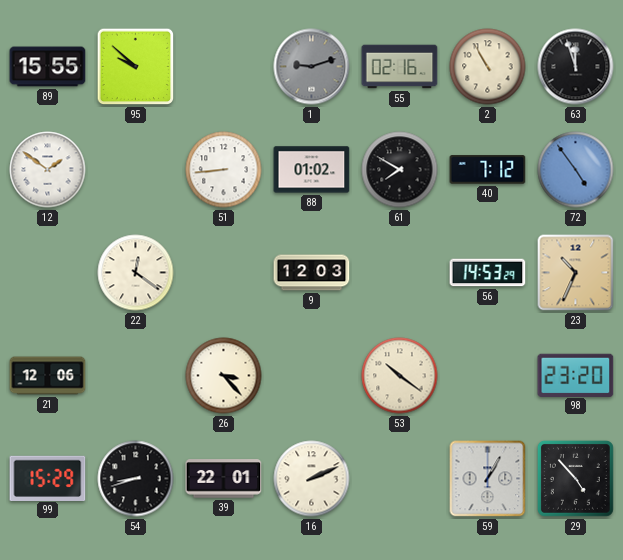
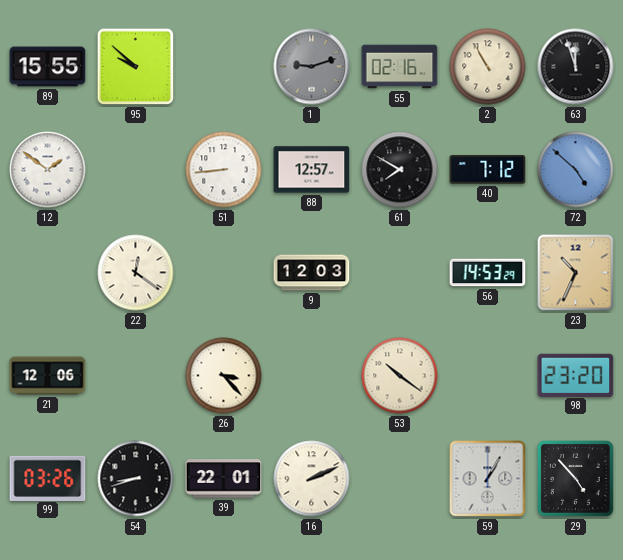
88: 01:02 -> 12:57 (312, 170)
72: 4:54 -> 4:52 (576, 170)
99: 15:29 -> 03:26 (48, 478)
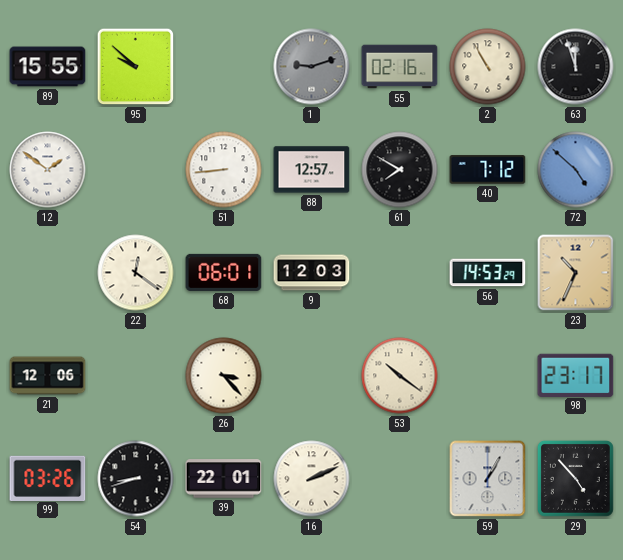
68: none -> 06:01 (224, 272)
98: 23:20 -> 23:17 (576, 375)
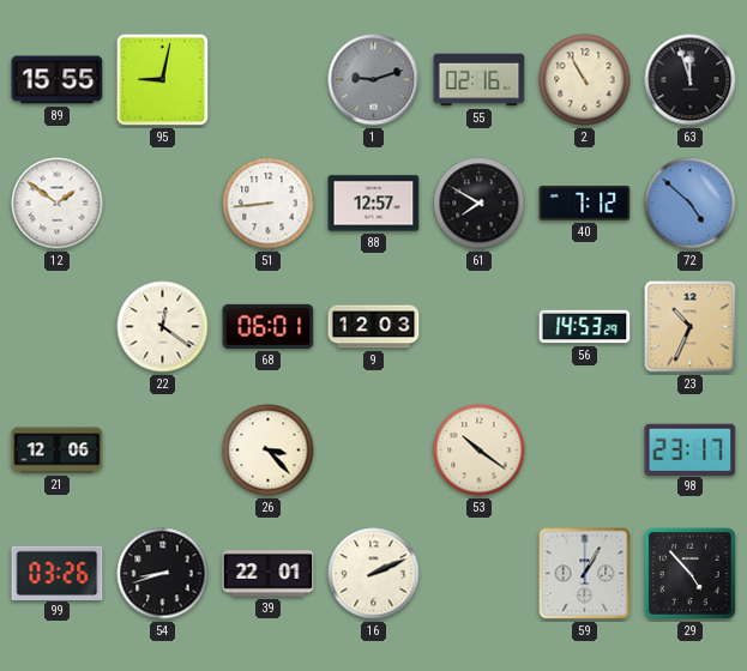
95: 9:52 -> 9:02 (163, 80)
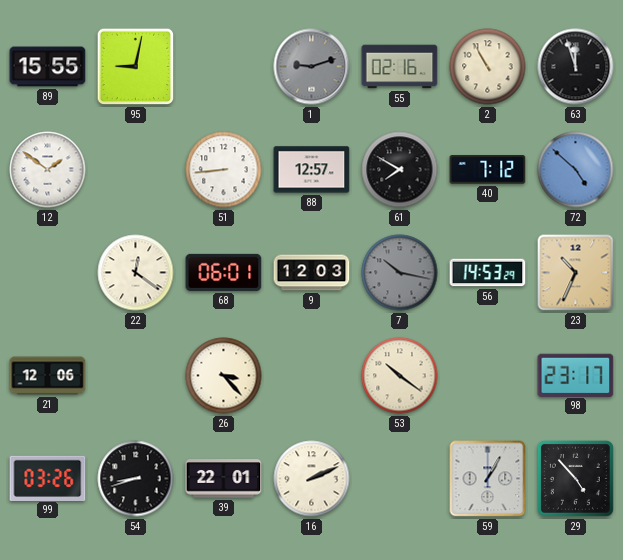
7: none -> 10:17 (400, 273)
